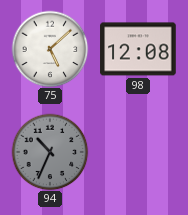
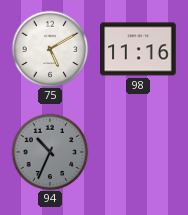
75: 5:08 -> 5:10 (50, 49)
98: 12:08 -> 11:16 (138, 49)
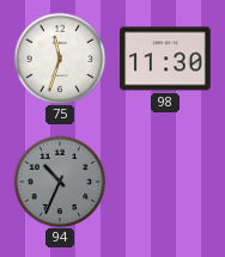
75: 5:10 -> 11:33 (60, 59)
98: 11:16 -> 11:30 (165, 59)
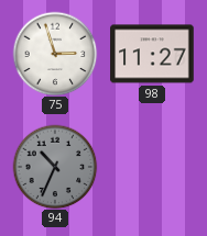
75: 11:33 -> 2:57 (55, 54)
98: 11:30 -> 11:27 (152, 54)
